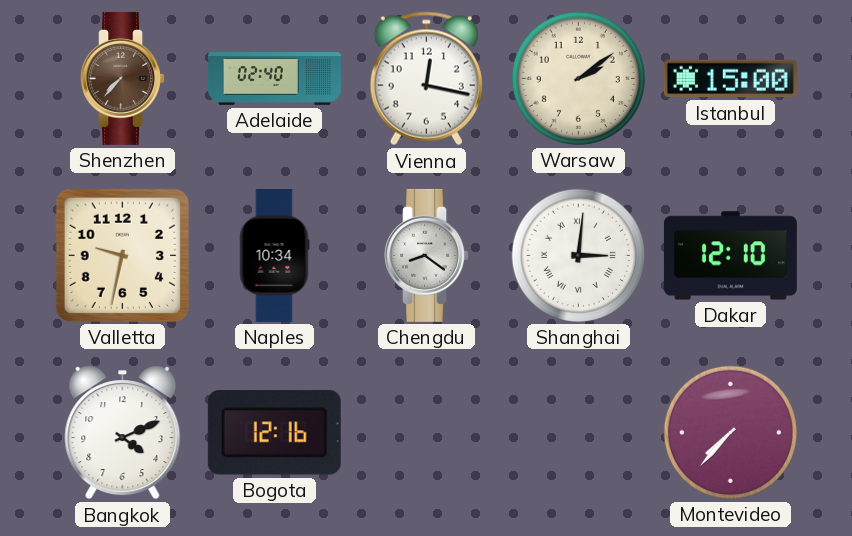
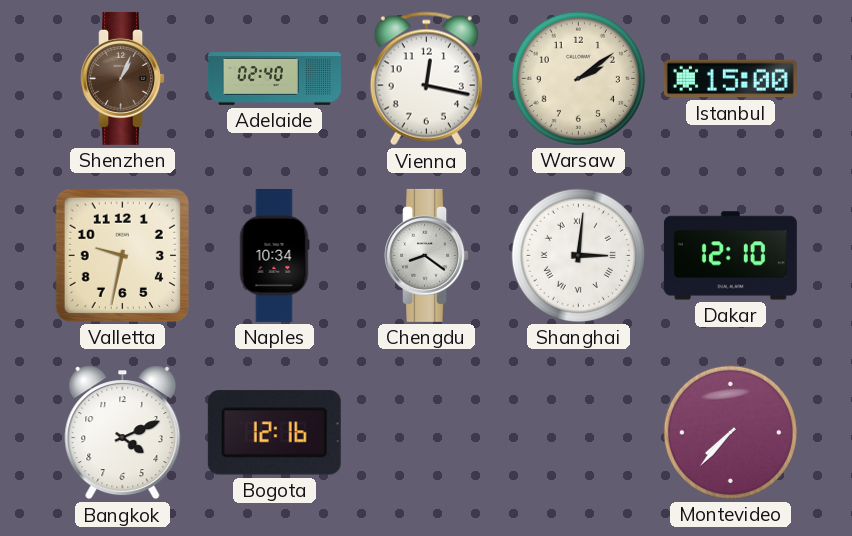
Shenzhen: 7:37 -> 1:04 (122, 78)
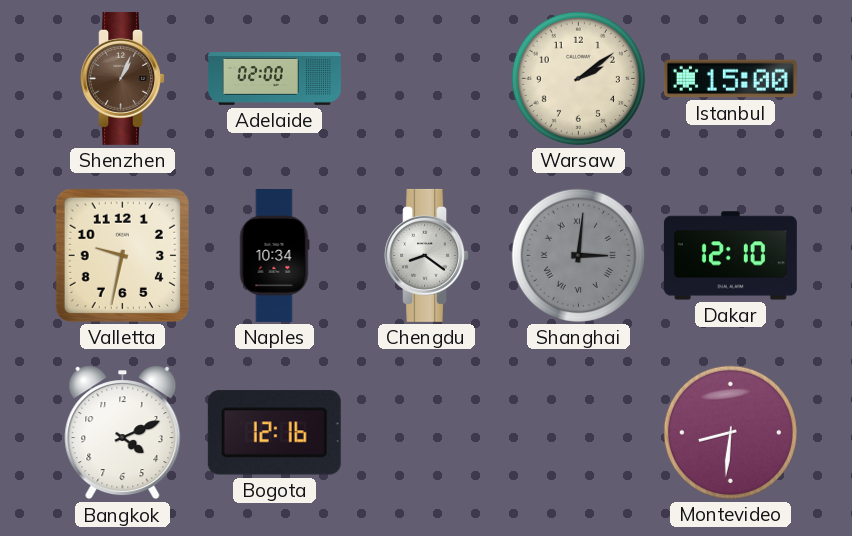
Adelaide: 02:40 -> 02:00 (274, 79)
Vienna: 12:17 -> none (426, 79)
Shanghai dial: white -> grey (578, 255)
Montevideo: 7:37 -> 8:31 (730, 432)
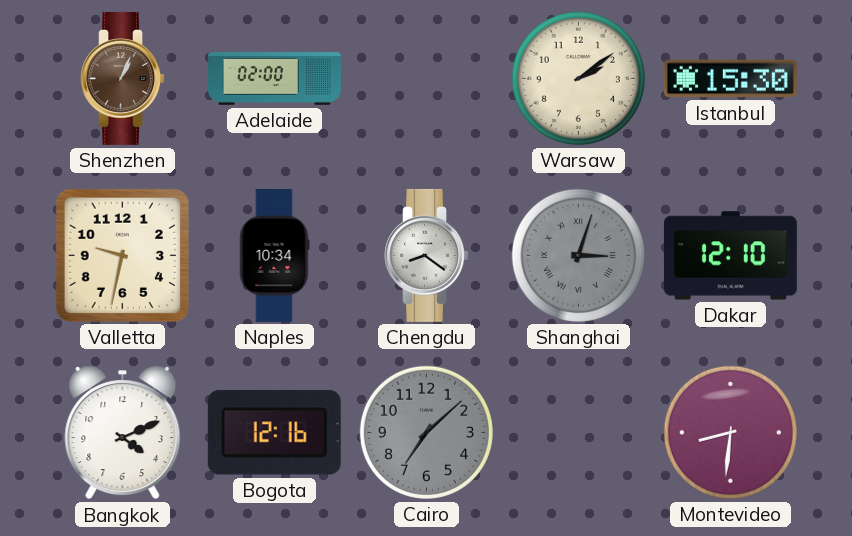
Istanbul: 15:00 -> 15:30 (730, 79)
Shanghai: 3:01 -> 3:03 (578, 255)
Cairo: none -> 7:08 (426, 432)
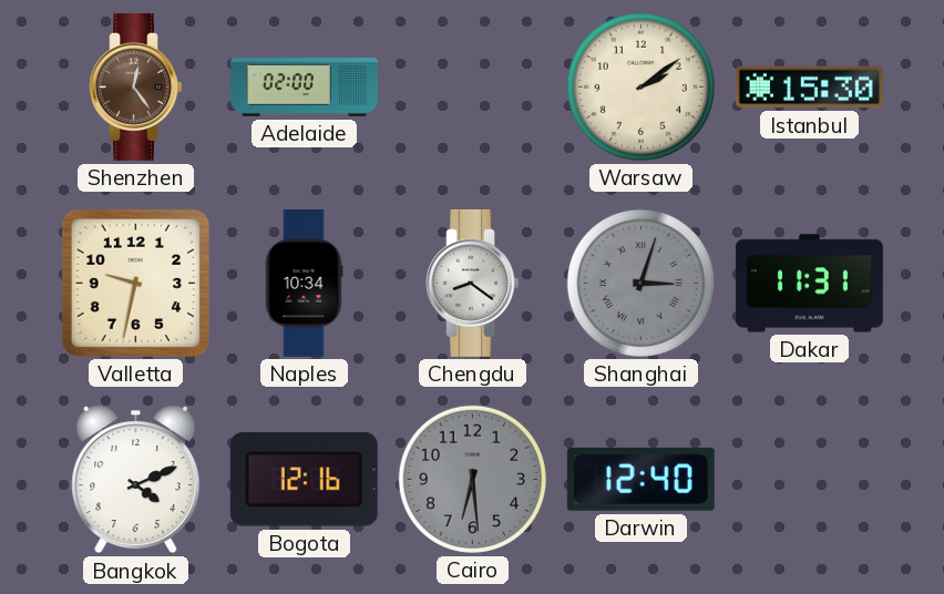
Shenzhen: 1:04 -> 12:24 (135, 86)
Dakar: 12:10 -> 11:31 (809, 284)
Cairo: 7:08 -> 6:29 (472, 479)
Darwin: none -> 12:40 (640, 479)
Montevideo: 8:31 -> none (730, 432)
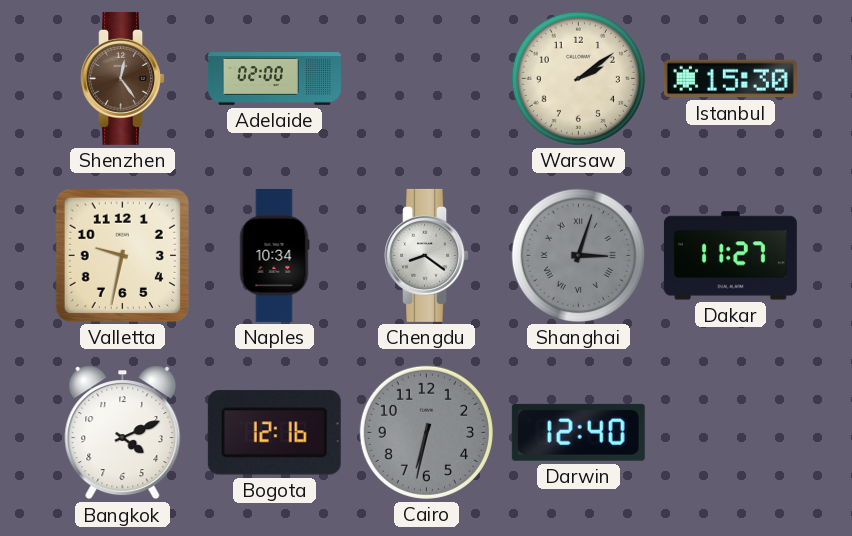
Dakar: 11:31 -> 11:27 (730, 256)
Cairo: 6:29 -> 6:32 (426, 432)
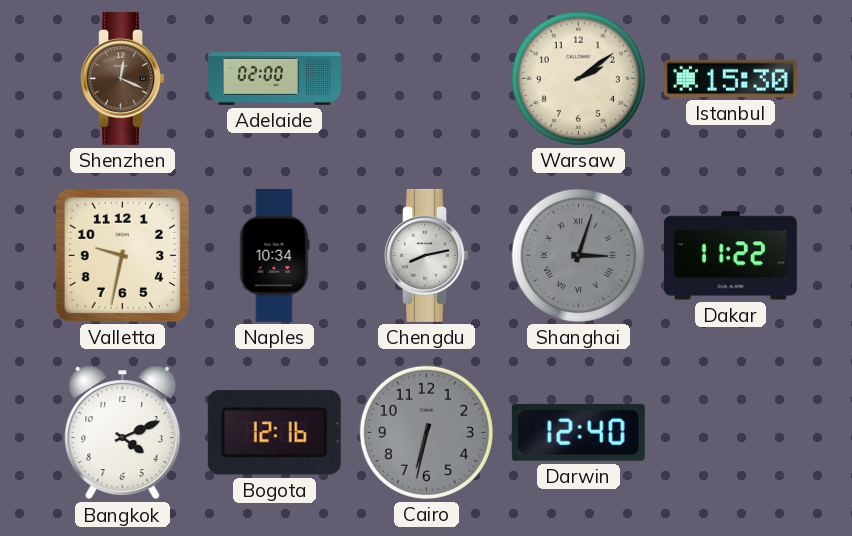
Shenzhen: 12:24 -> 12:19 (122, 78)
Chengdu: 8:21 -> 8:13 (426, 255)
Dakar: 11:27 -> 11:22 (730, 256)
